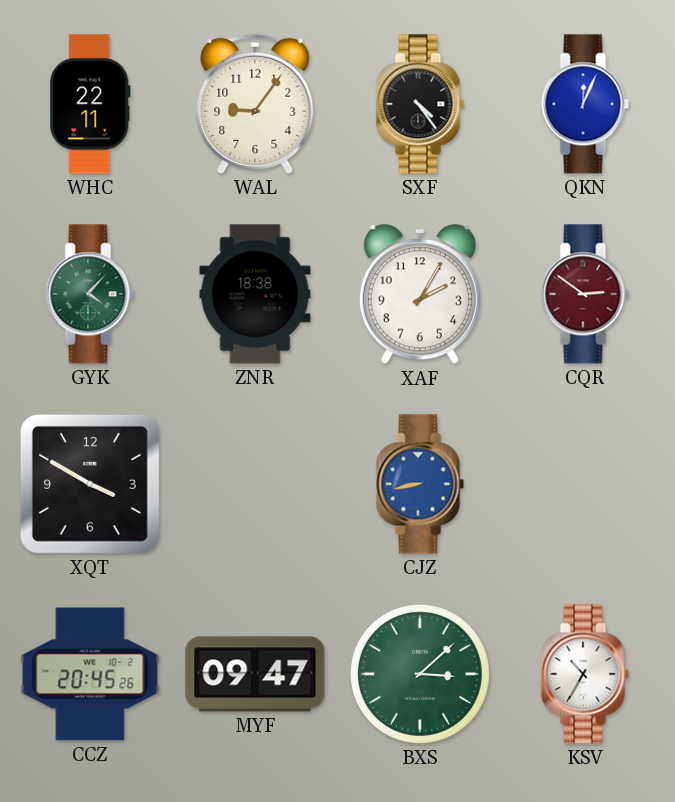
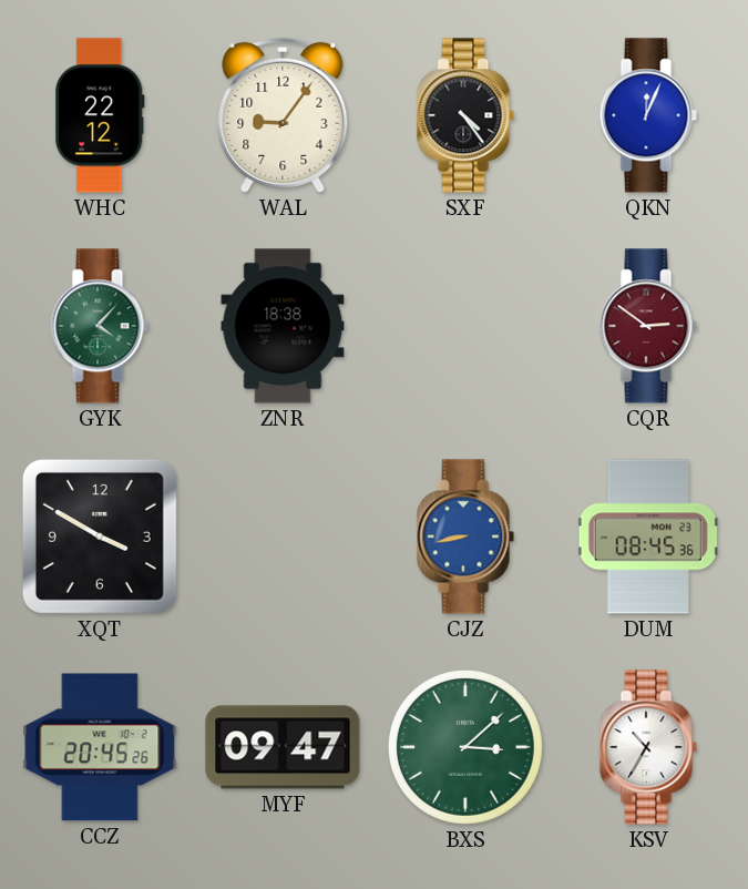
WHC: 22:11 -> 22:12 (101, 115)
XAF: 2:05 -> none (420, 295)
DUM: none -> 08:45 (648, 537)
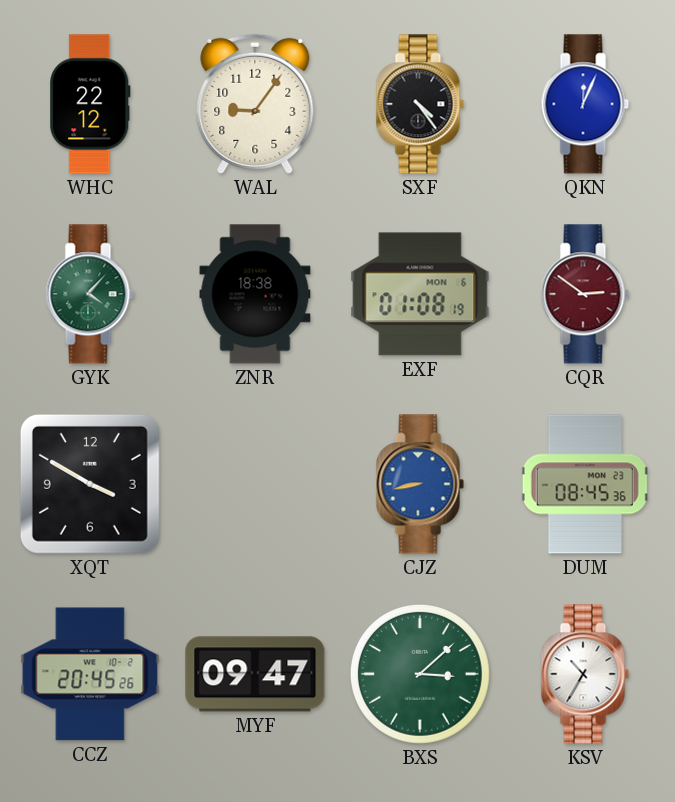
EXF: none -> 01:08 (420, 294)
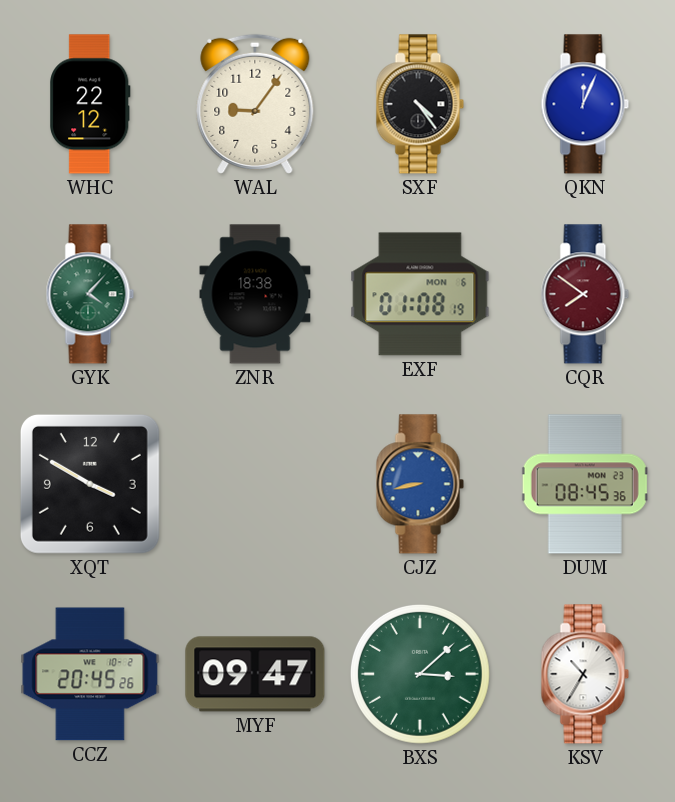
CQR: 2:51 -> 7:51 (585, 294)
